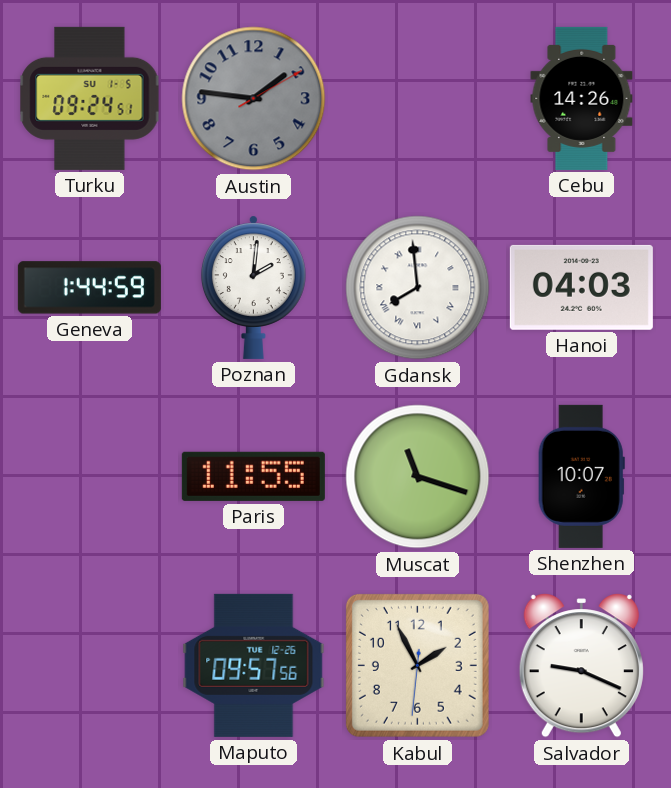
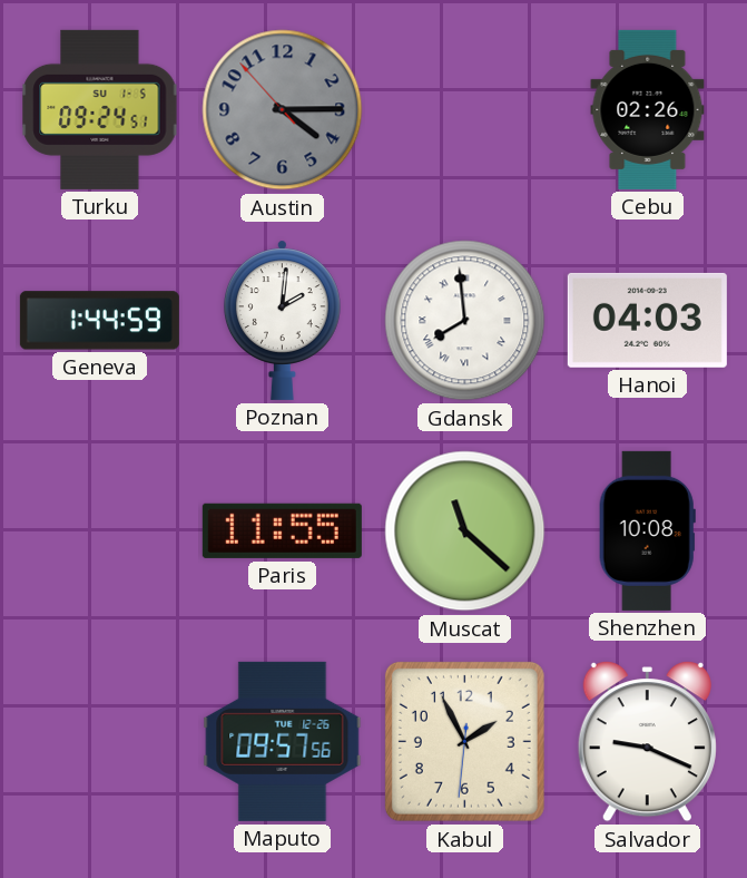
Austin: 1:46 -> 4:14 (283, 110)
Cebu: 14:26 -> 02:26 (648, 109)
Muscat: 11:18 -> 11:22 (465, 531)
Shenzhen: 10:07 -> 10:08 (647, 530)
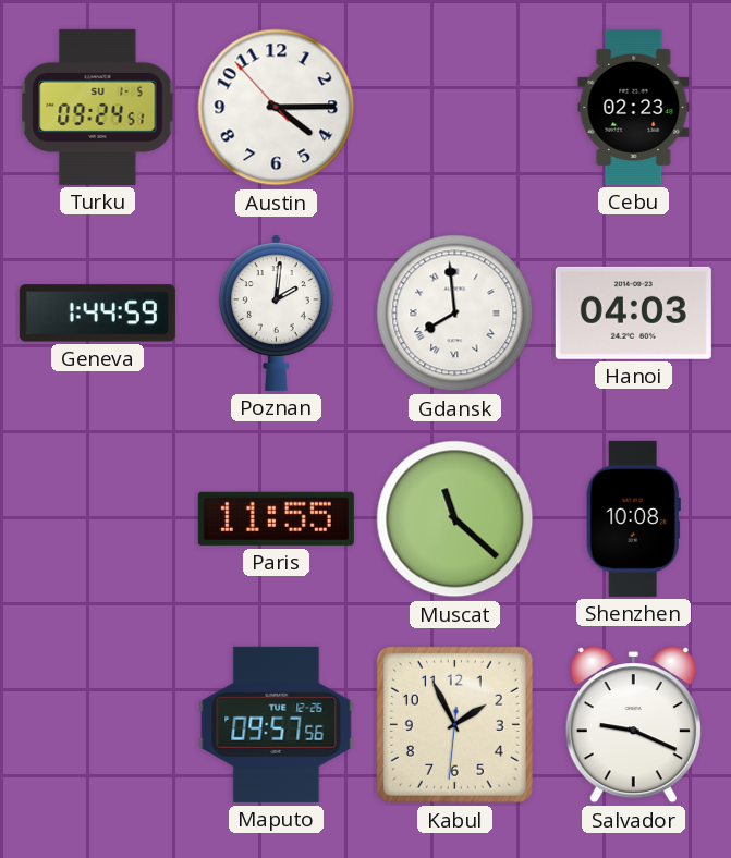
Austin dial: grey -> white (277, 108)
Cebu: 02:26 -> 02:23 (634, 107)
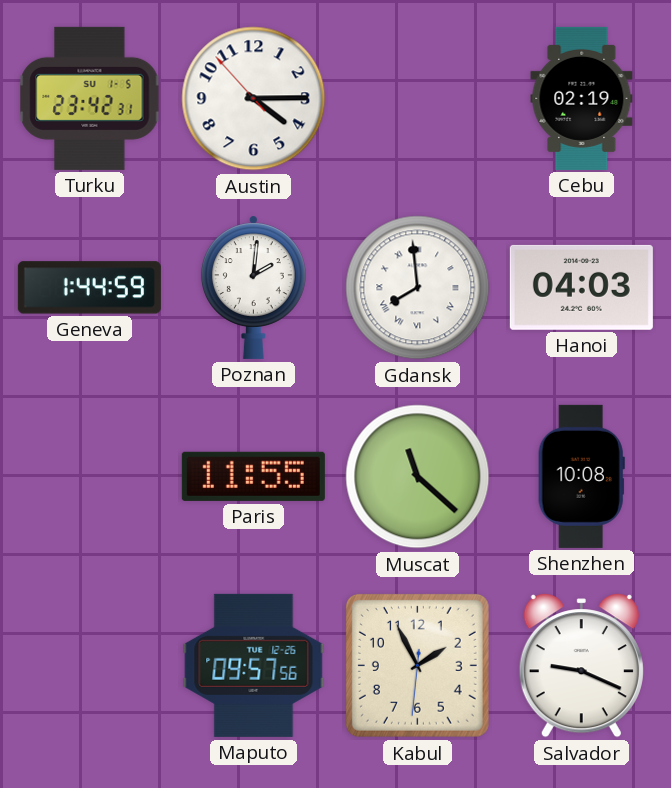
Turku: 09:24 -> 23:42 (90, 98)
Cebu: 02:23 -> 02:19 (582, 98)
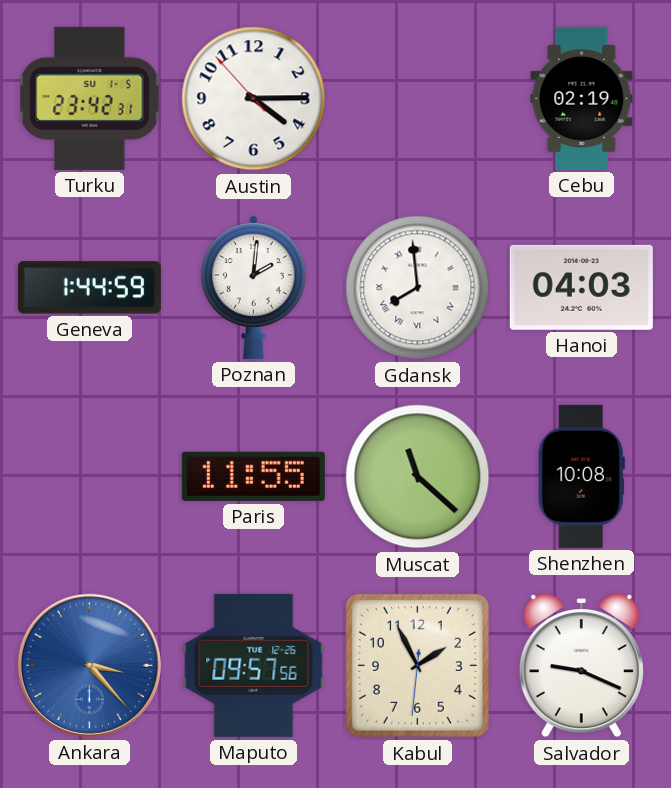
Ankara: none -> 3:23 (89, 665)
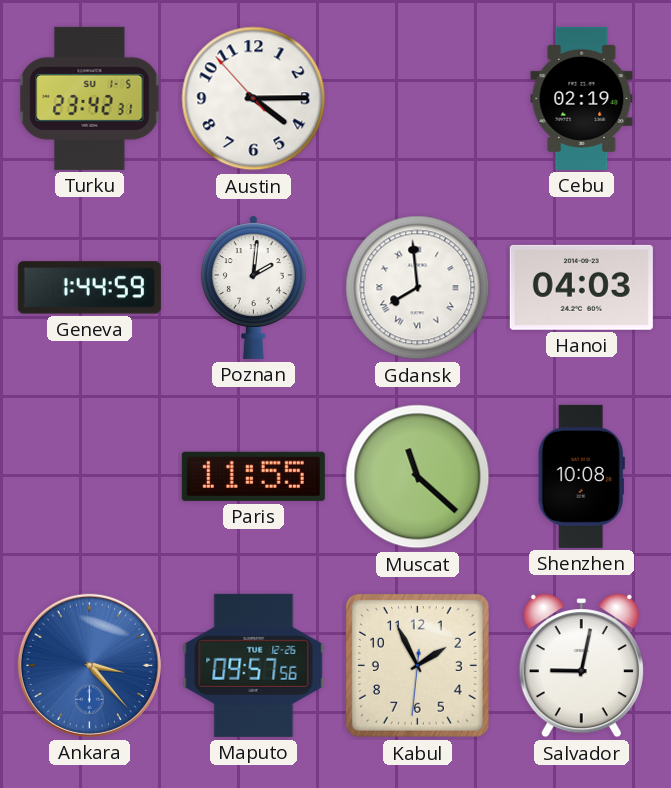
Salvador: 9:19 -> 9:02 (581, 666)
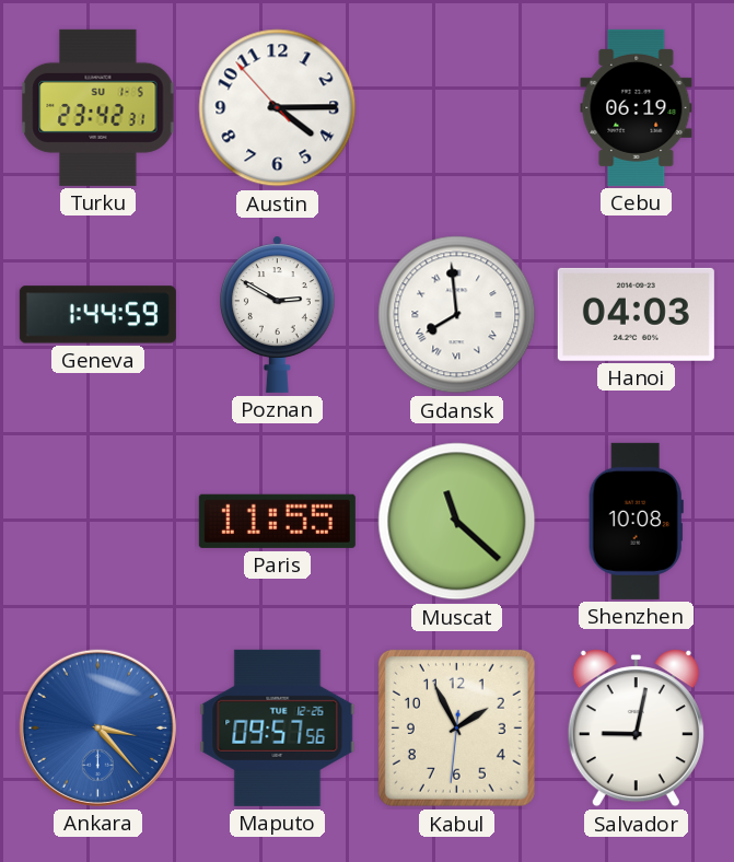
Cebu: 02:19 -> 06:19 (637, 107)
Poznan: 2:01 -> 2:50 (277, 314)
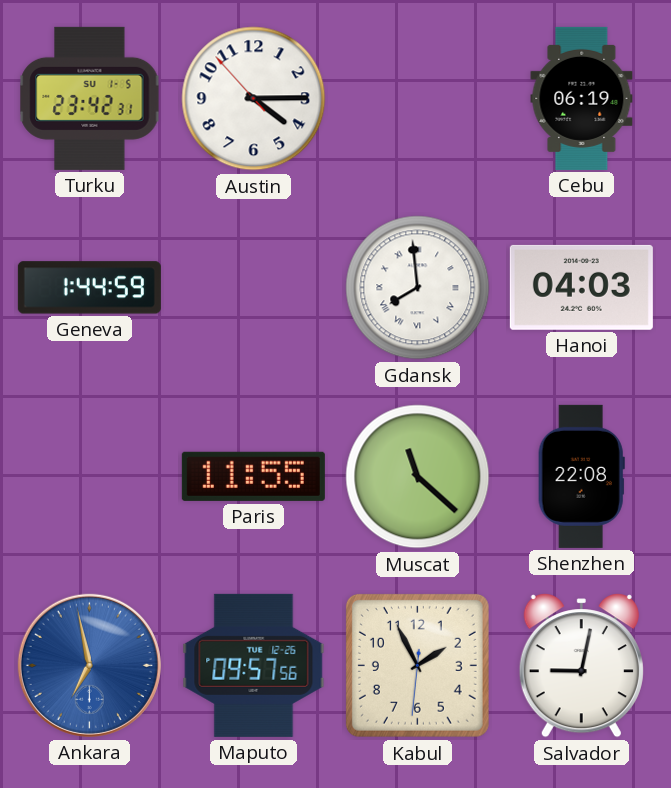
Poznan: 2:50 -> none (277, 314)
Shenzhen: 10:08 -> 22:08 (581, 476)
Ankara: 3:23 -> 6:58 (89, 665)
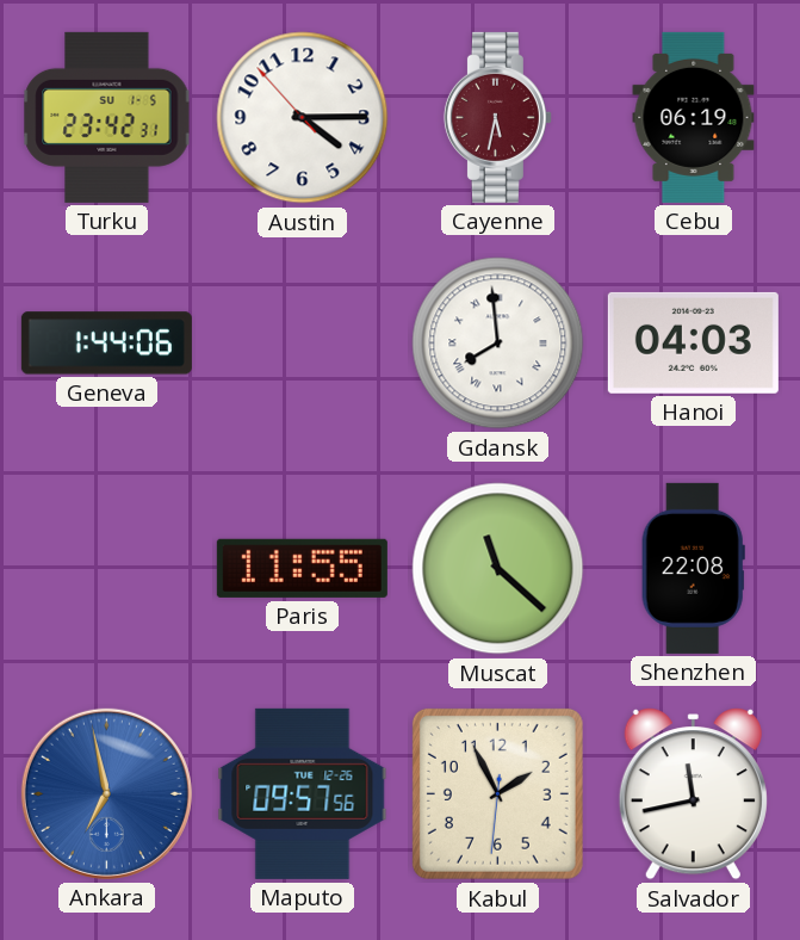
Cayenne: none -> 5:32 (497, 117)
Geneva: 1:44:59 -> 1:44:06 (106, 344)
Salvador: 9:02 -> 11:43 (693, 794)
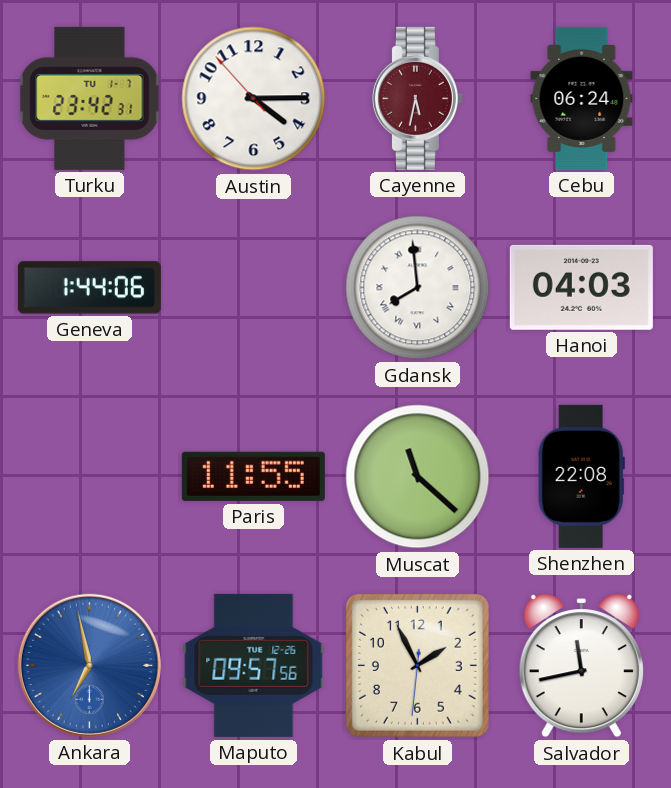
Turku date: SU 1-5 -> TU 1-7 (90, 98)
Cebu: 06:19 -> 06:24 (582, 98)
